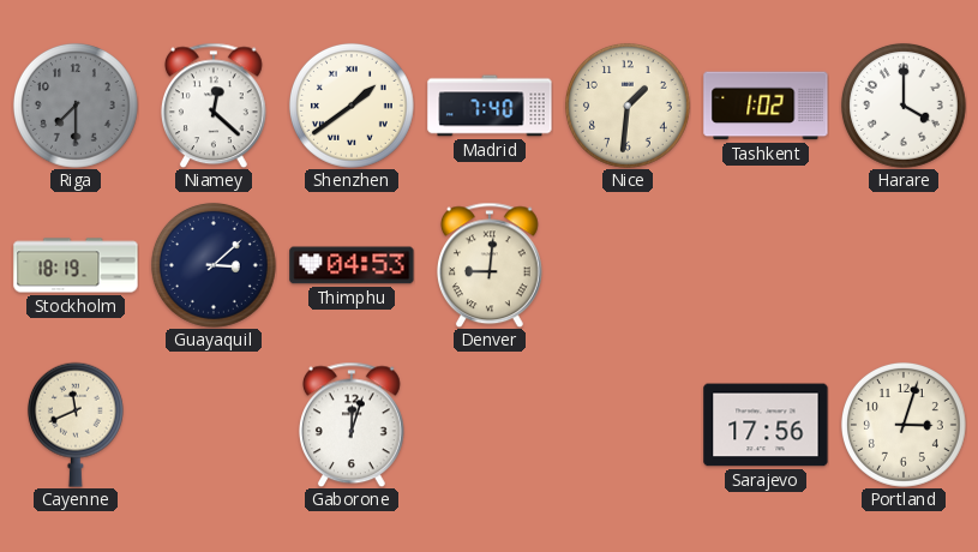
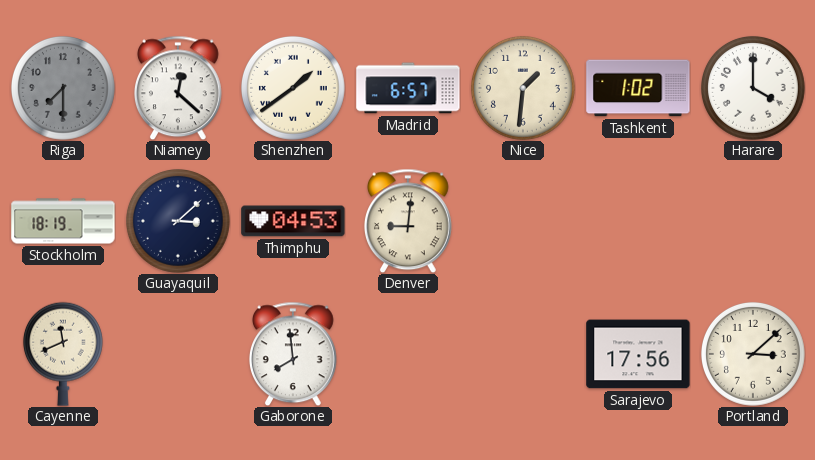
Madrid: 7:40 -> 6:57 (408, 88)
Gaborone: 12:03 -> 7:59 (293, 354)
Portland: 3:03 -> 3:08 (753, 354)
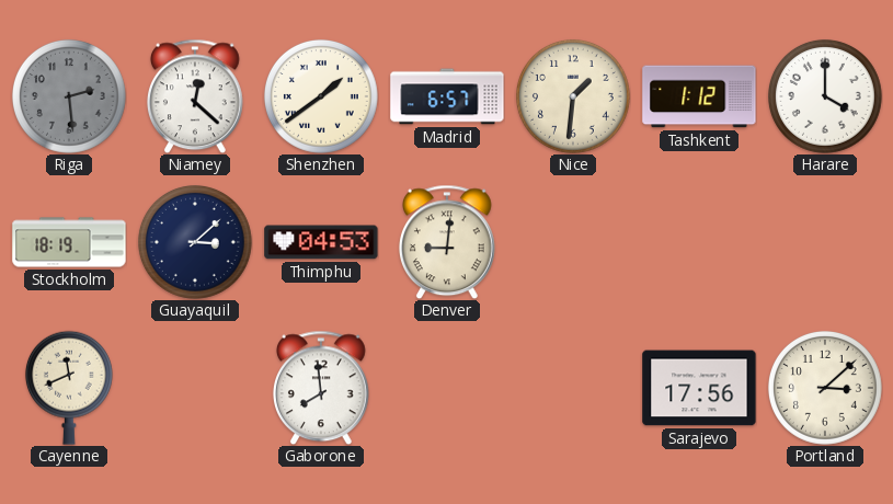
Riga: 7:30 -> 2:29 (69, 96)
Tashkent: 1:02 -> 1:12 (699, 96)
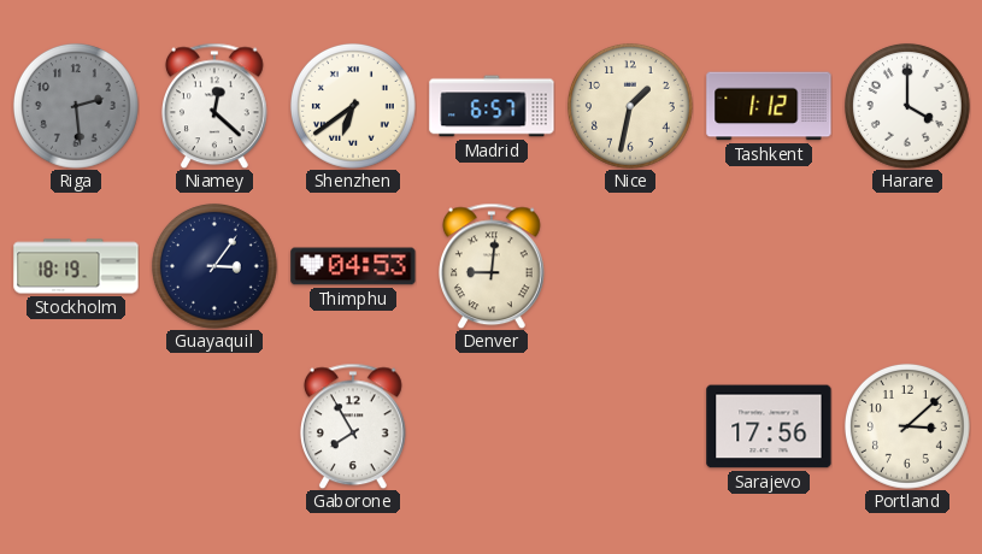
Shenzhen: 1:39 -> 6:39 (353, 106)
Nice: 1:31 -> 1:32 (630, 106)
Guayaquil: 3:08 -> 3:06 (214, 266)
Cayenne: 11:41 -> none (69, 388)
Gaborone: 7:59 -> 7:55 (353, 426)
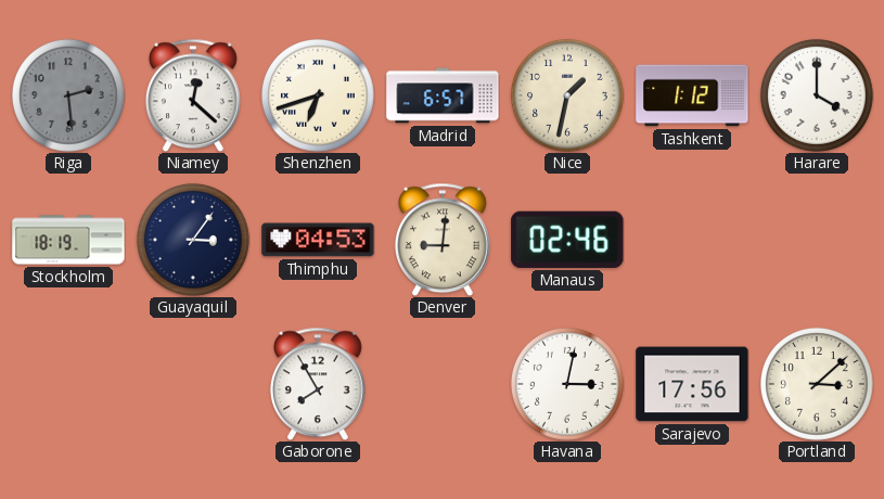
Shenzhen: 6:39 -> 6:42 (318, 95)
Manaus: none -> 02:46 (567, 240)
Havana: none -> 3:02 (567, 384)
